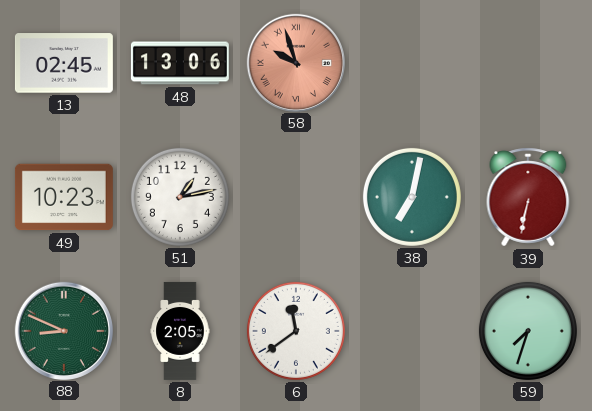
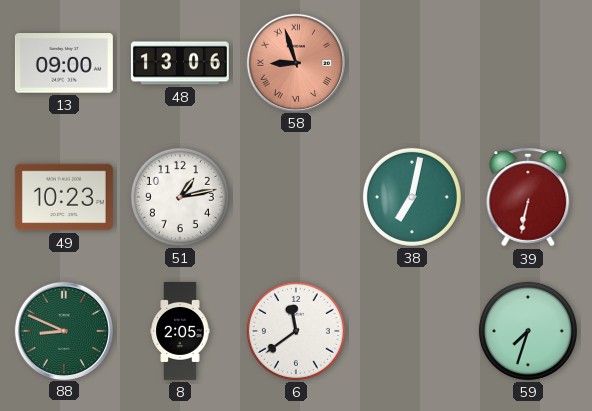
13: 02:45 -> 09:00 (64, 63)
58: 9:57 -> 8:57 (295, 62)
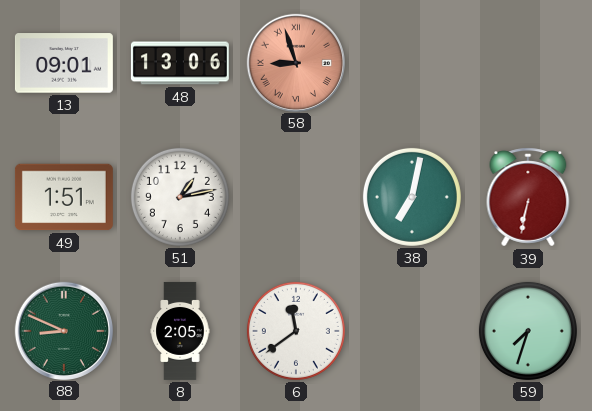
13: 09:00 -> 09:01 (64, 63)
49: 10:23 -> 1:51 (64, 197)
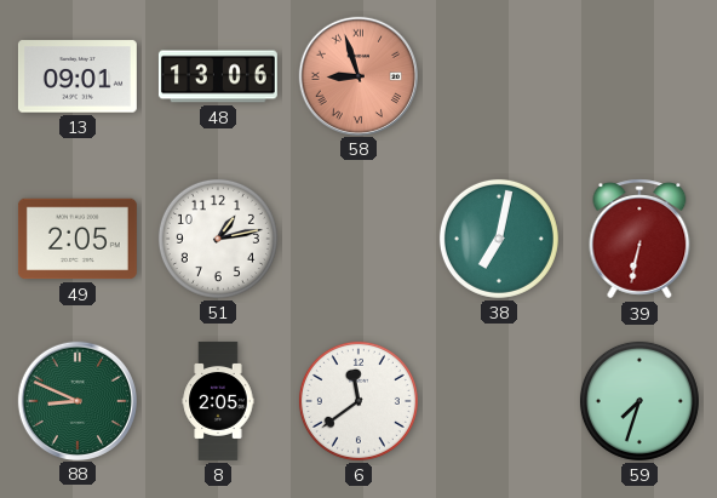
49: 1:51 -> 2:05 (78, 239)
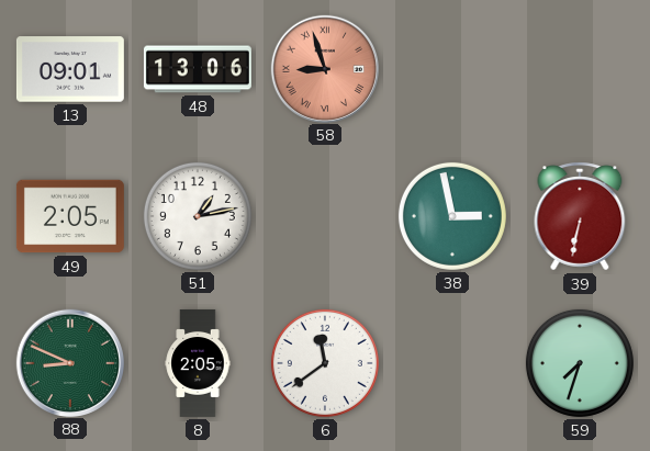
38: 7:02 -> 2:58 (452, 216)
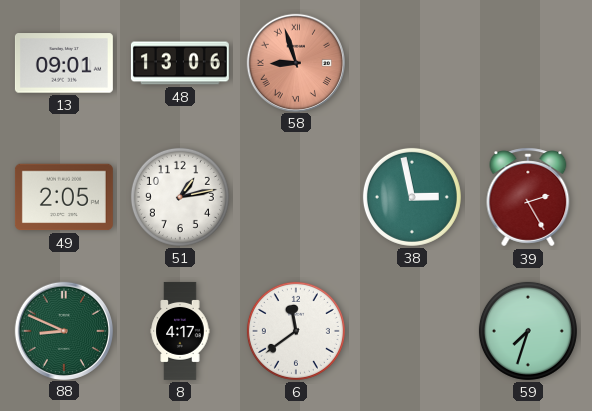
39: 6:32 -> 2:25 (528, 197)
8: 2:05 -> 4:17 (180, 331)
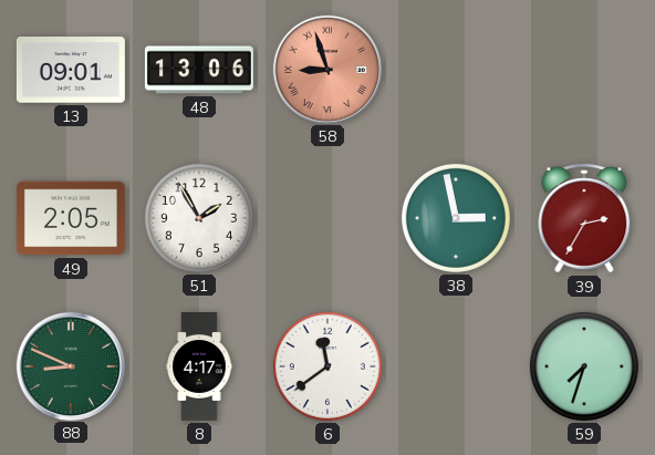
51: 1:13 -> 1:55 (199, 218)
39: 2:25 -> 2:35 (584, 218)
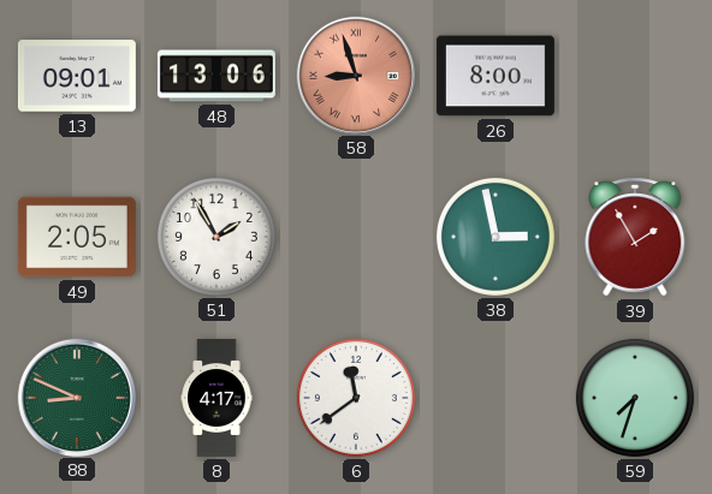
26: none -> 8:00 (496, 76)
39: 2:35 -> 1:55 (635, 237)
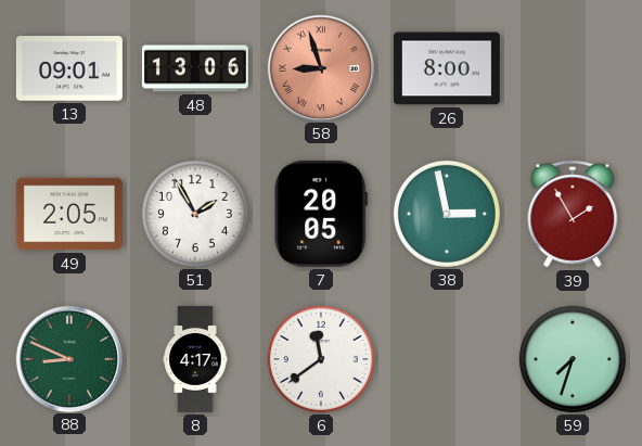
7: none -> 20:05 (321, 214)
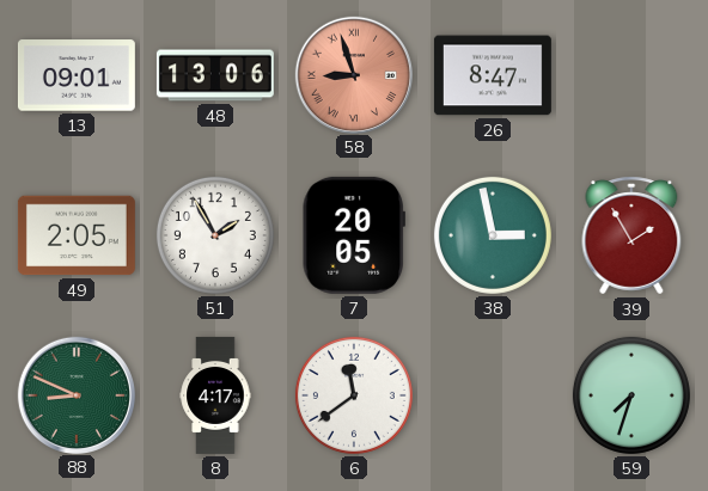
26: 8:00 -> 8:47 (493, 75)
